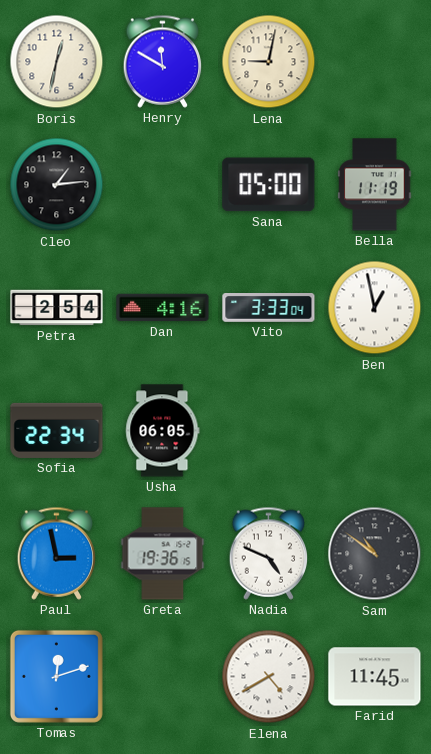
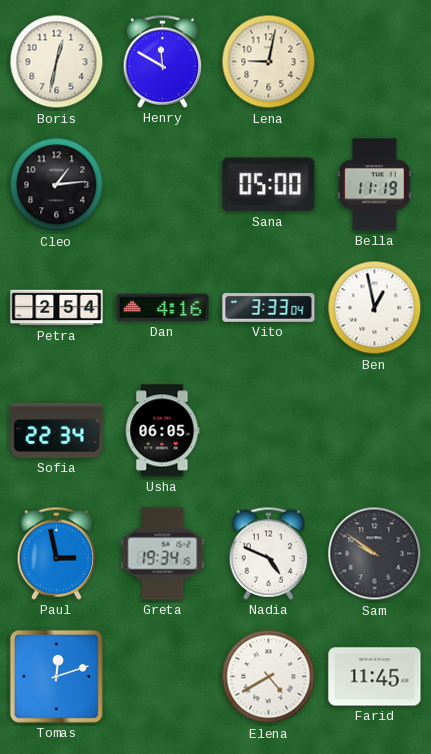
Greta: 19:36 -> 19:34 (163, 554)
Sam: 10:51 -> 9:51 (375, 554)
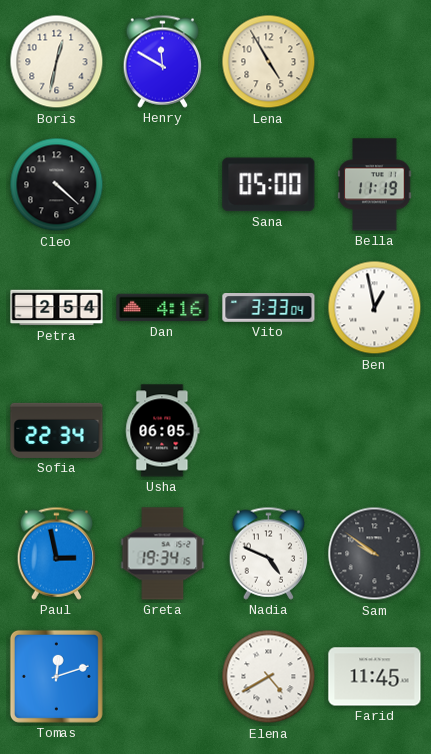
Lena: 9:02 -> 4:55 (269, 62)
Cleo: 1:14 -> 4:22 (57, 185)
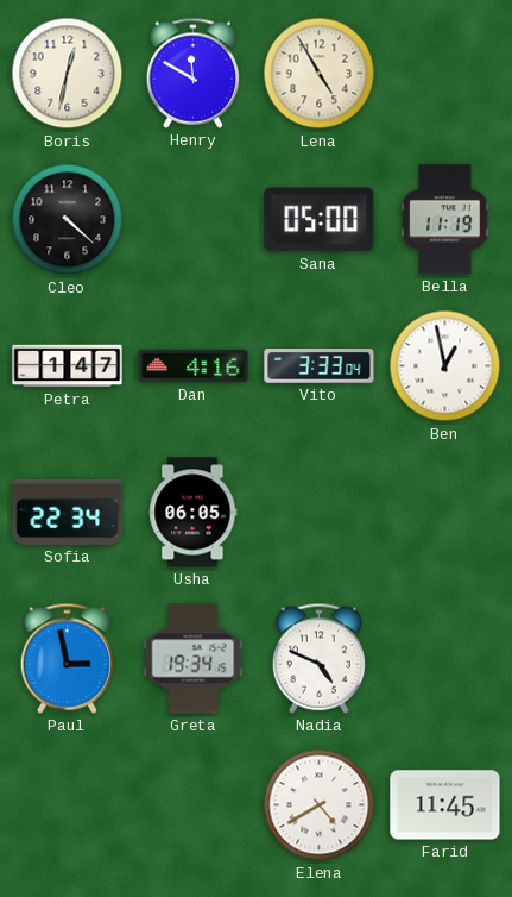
Petra: 2:54 -> 1:47 (68, 366)
Sam: 9:51 -> none (375, 554)
Tomas: 12:12 -> none (56, 676)
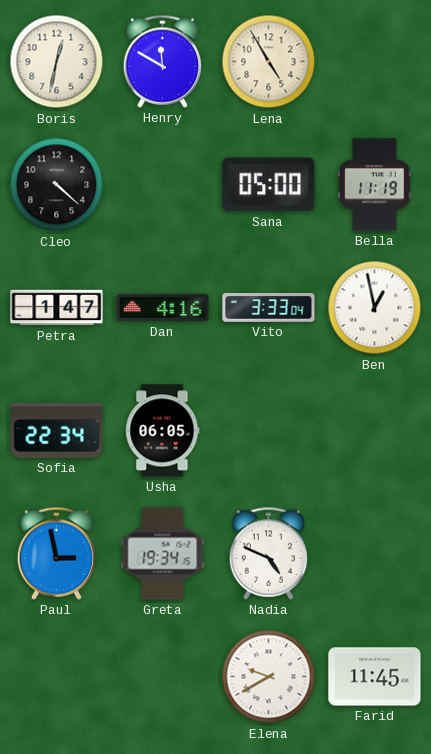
Elena: 4:40 -> 9:40 (269, 677)
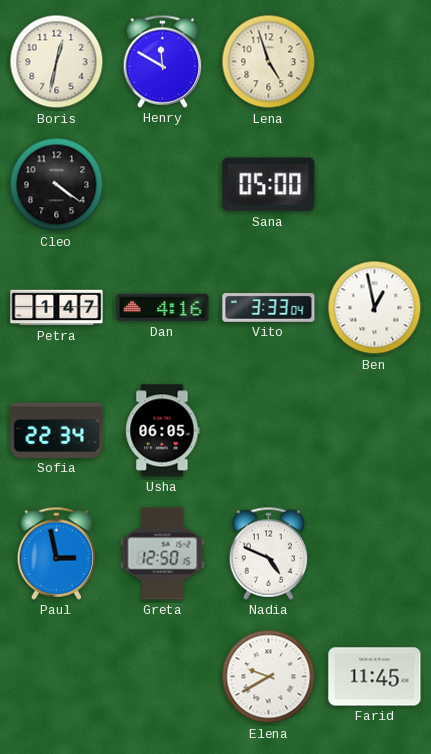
Lena: 4:55 -> 4:57 (269, 62)
Cleo: 4:22 -> 4:21 (57, 185)
Bella: 11:19 -> none (375, 185)
Greta: 19:34 -> 12:50 (163, 554)
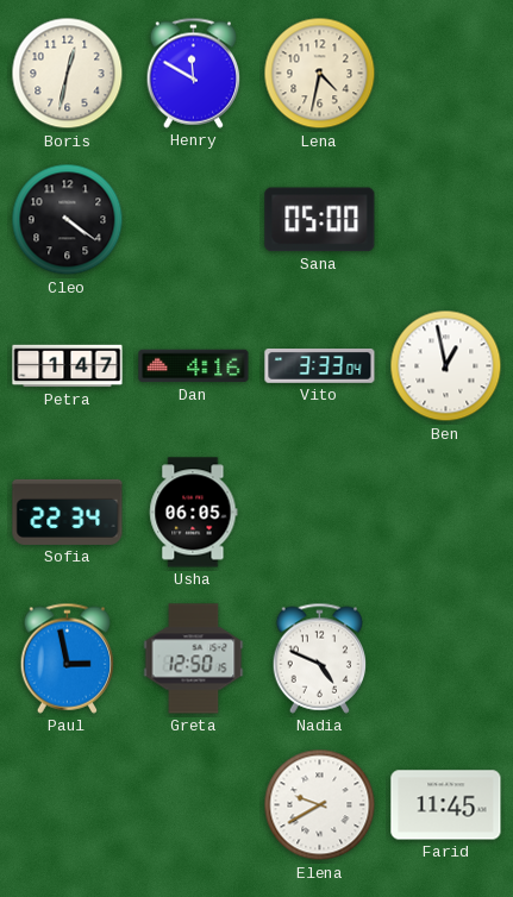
Lena: 4:57 -> 4:32 (320, 74)
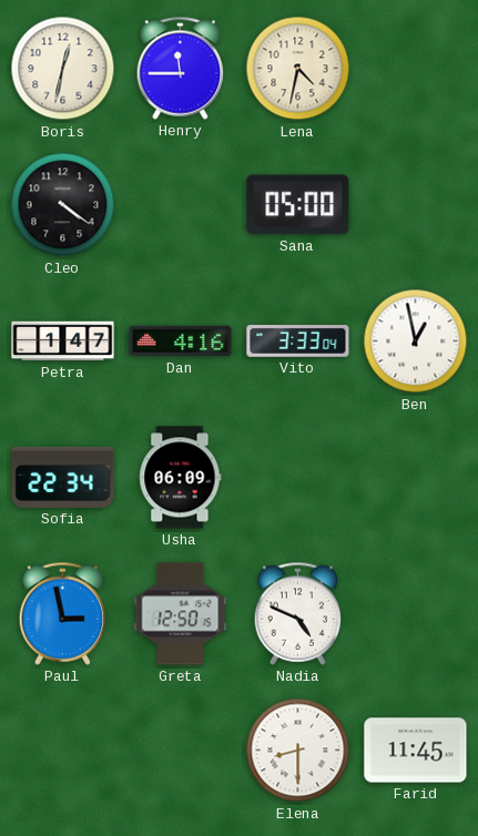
Henry: 11:50 -> 11:45 (181, 68)
Usha: 06:05 -> 06:09 (181, 478)
Elena: 9:40 -> 8:30 (298, 751)
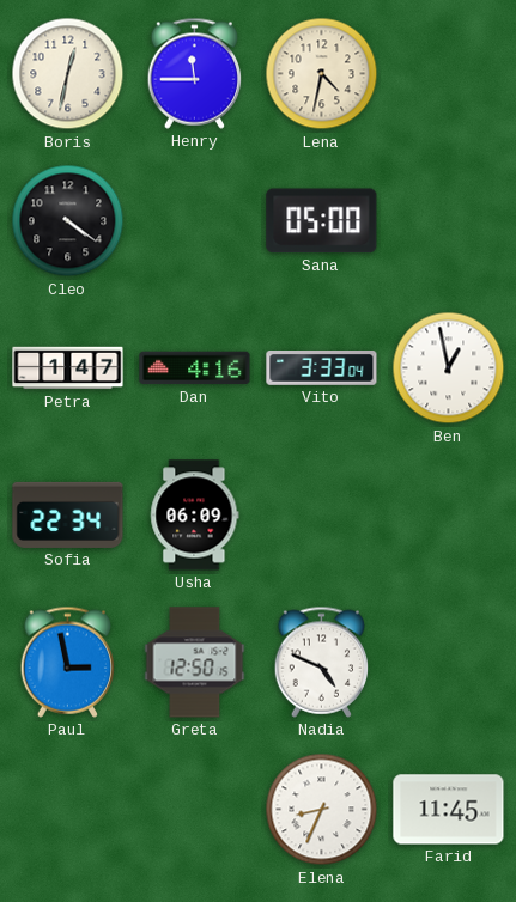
Elena: 8:30 -> 8:34 (322, 810)
